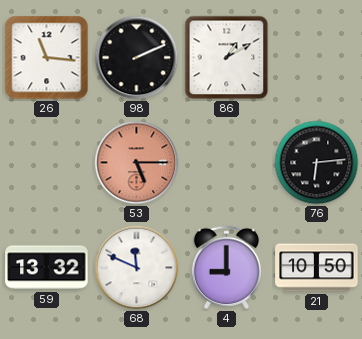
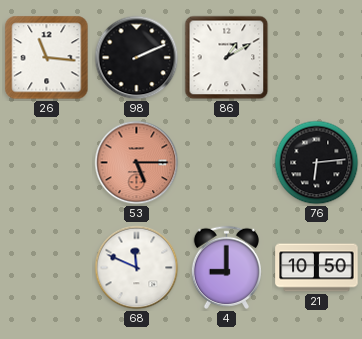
59: 13:32 -> none (47, 268)
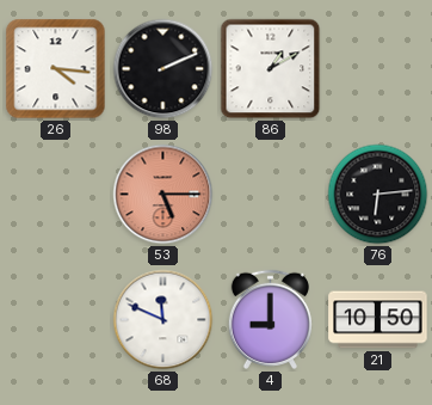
26: 11:16 -> 4:16 (56, 69)
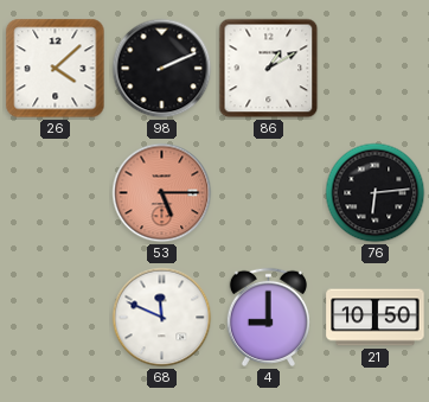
26: 4:16 -> 4:08 (56, 69)
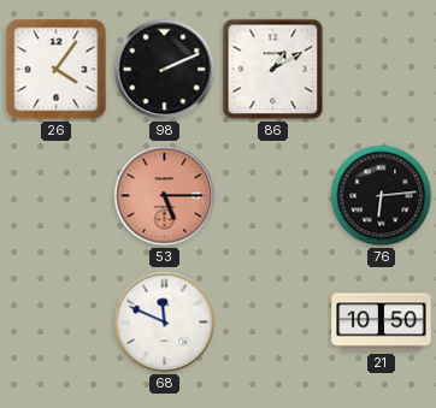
26: 4:08 -> 4:06 (57, 70)
4: 9:00 -> none (268, 317)
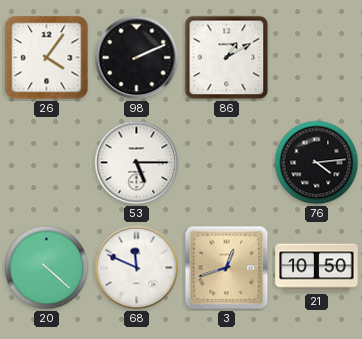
53 dial: salmon -> white (137, 163)
76: 6:14 -> 4:14 (317, 163)
20: none -> 4:22 (47, 268)
3: none -> 12:42 (227, 268)
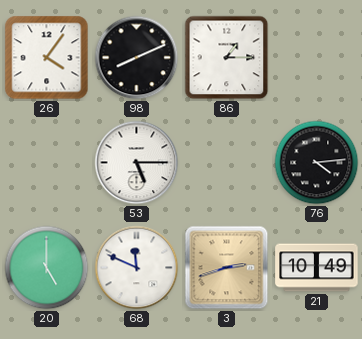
98: 2:11 -> 8:11 (137, 58)
86: 1:10 -> 1:15 (227, 58)
20: 4:22 -> 5:00 (47, 268)
3: 12:42 -> 2:42 (227, 268)
21: 10:50 -> 10:49 (317, 268)
